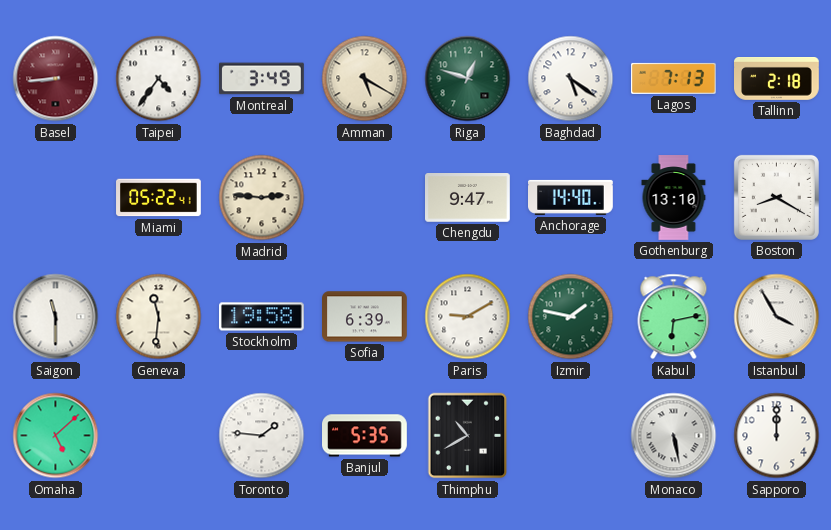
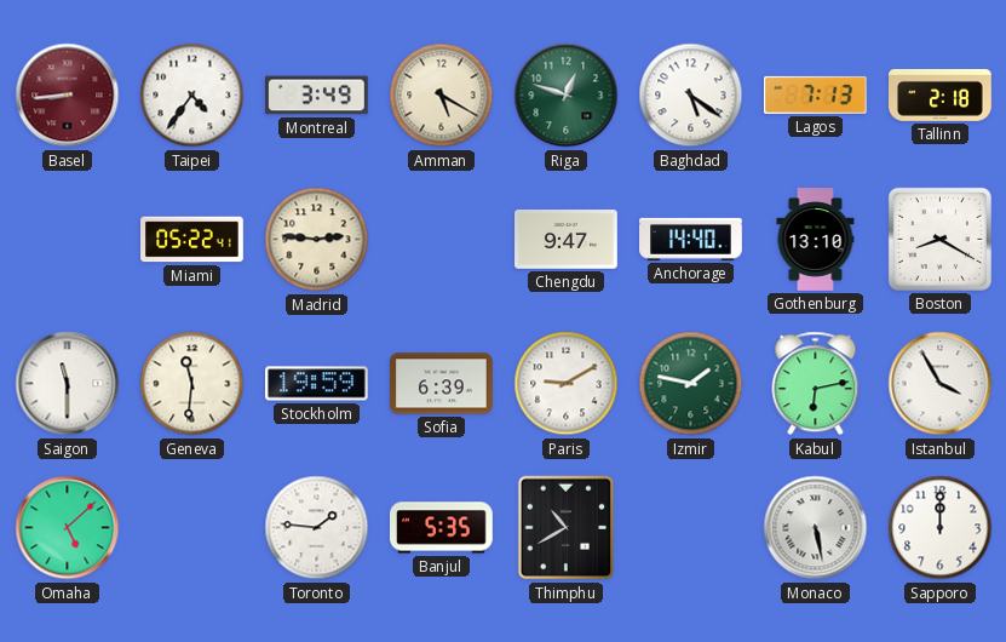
Stockholm: 19:58 -> 19:59 (317, 384)
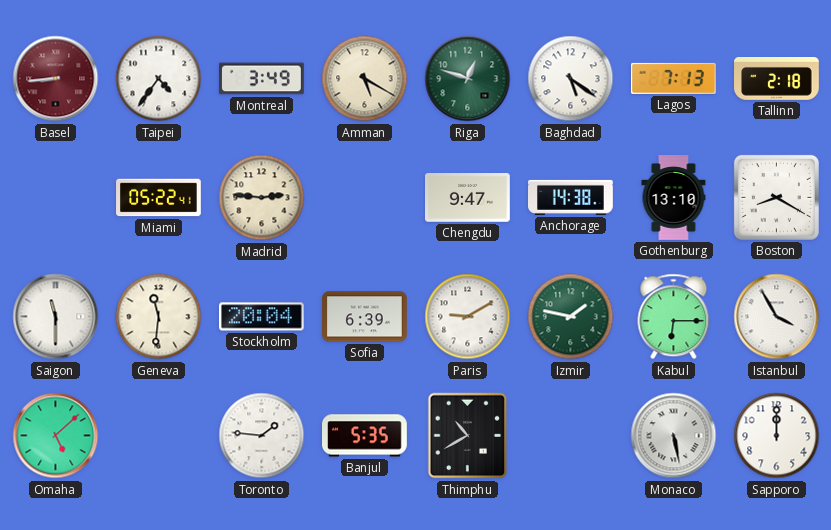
Anchorage: 14:40 -> 14:38 (571, 197)
Stockholm: 19:59 -> 20:04 (262, 317)
Kabul: 6:13 -> 6:15 (674, 317)
